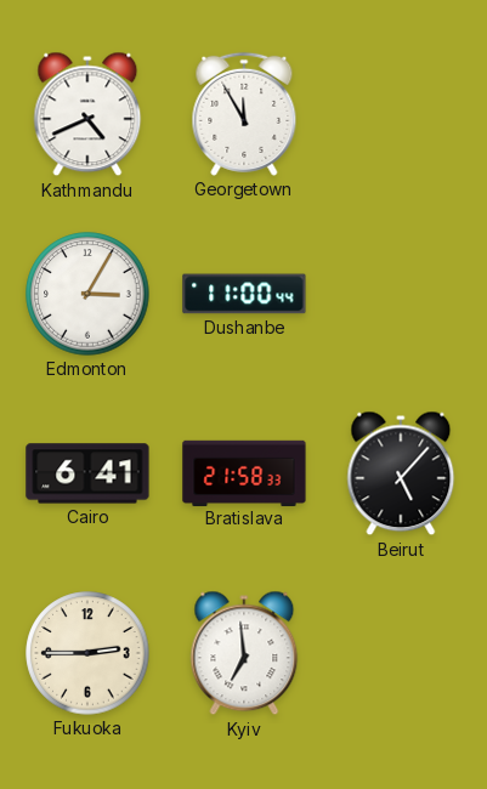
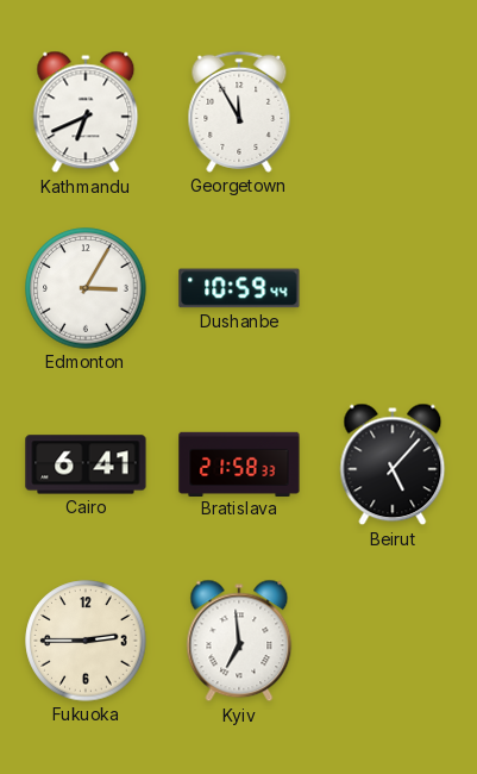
Kathmandu: 4:41 -> 6:41 (86, 112)
Dushanbe: 11:00 -> 10:59 (239, 288)
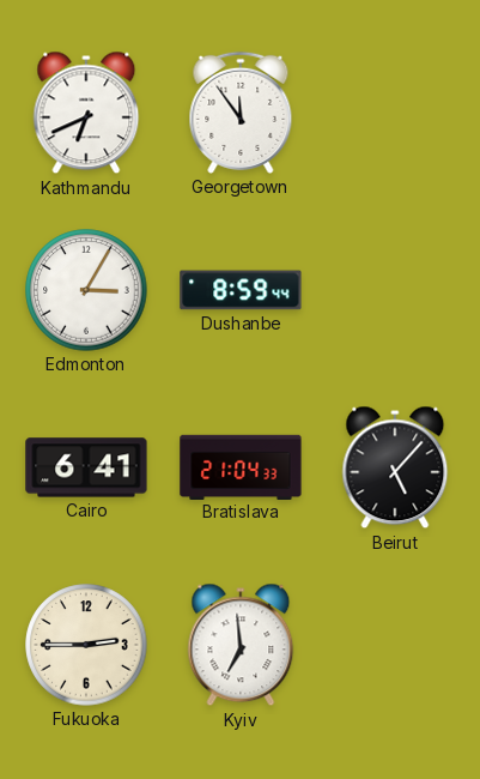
Georgetown: 11:55 -> 11:54 (241, 113)
Dushanbe: 10:59 -> 8:59 (241, 290)
Bratislava: 21:58 -> 21:04 (241, 466)
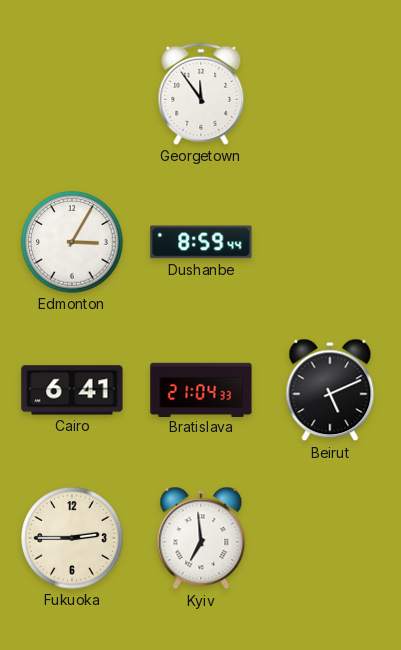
Kathmandu: 6:41 -> none (86, 113)
Beirut: 5:07 -> 5:11 (330, 390)
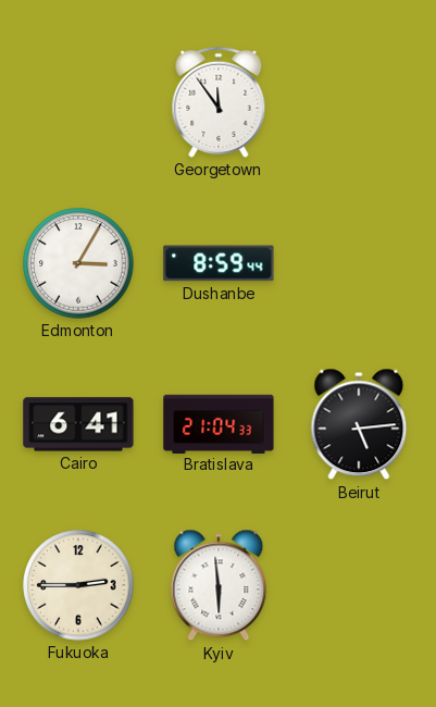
Beirut: 5:11 -> 5:14 (359, 424)
Kyiv: 6:59 -> 5:59 (219, 585)
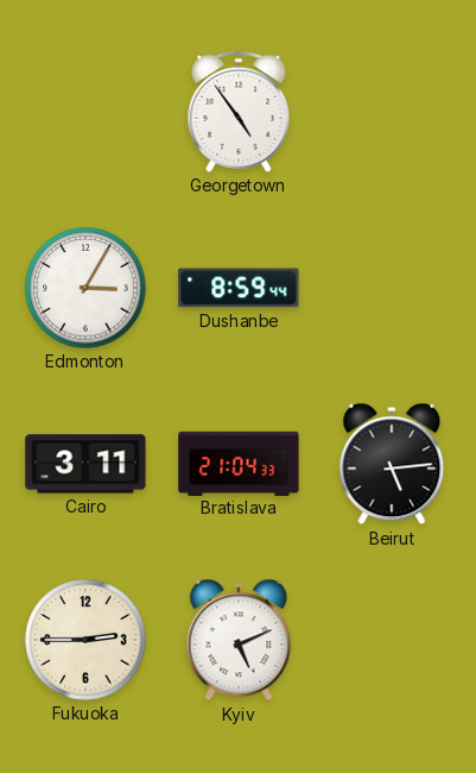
Georgetown: 11:54 -> 4:54 (239, 112)
Cairo: 6:41 -> 3:11 (85, 464)
Kyiv: 5:59 -> 5:11 (239, 640)
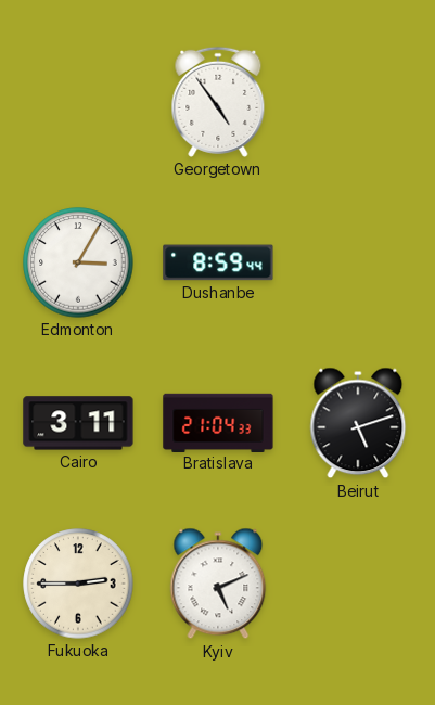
Beirut: 5:14 -> 5:12 (358, 423)
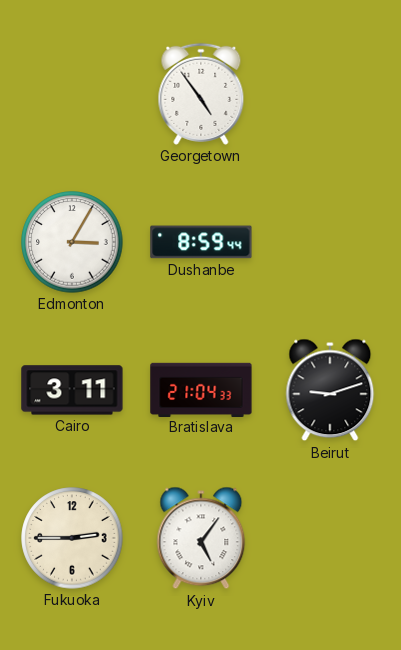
Beirut: 5:12 -> 9:12 (330, 390)
Kyiv: 5:11 -> 5:06 (201, 538)
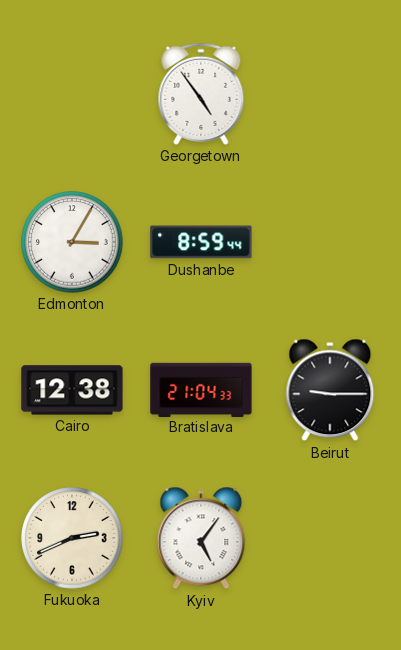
Cairo: 3:11 -> 12:38 (72, 390)
Beirut: 9:12 -> 9:15 (330, 390)
Fukuoka: 2:45 -> 2:41 (72, 538)
